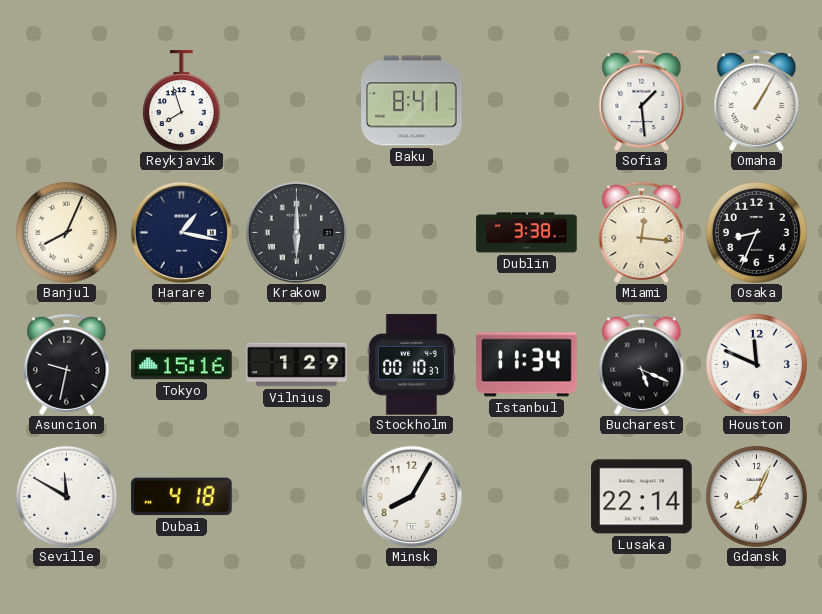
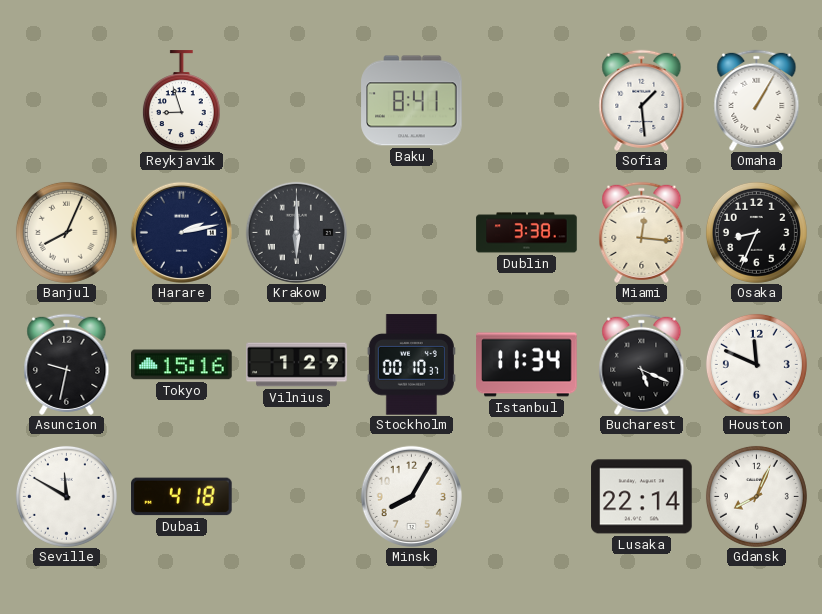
Reykjavik: 7:57 -> 8:57 (181, 100)
Harare: 1:17 -> 2:13 (181, 232)
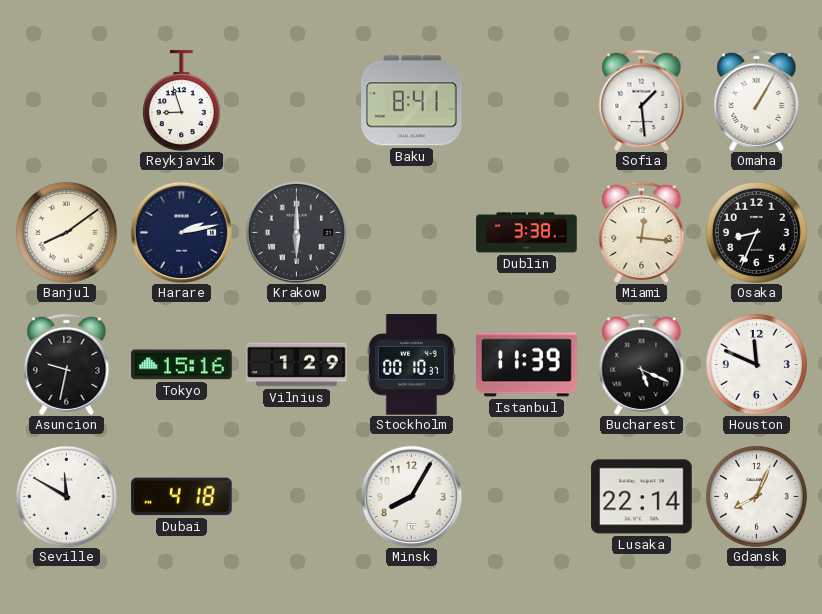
Banjul: 8:04 -> 8:09 (66, 232)
Istanbul: 11:34 -> 11:39 (527, 365)
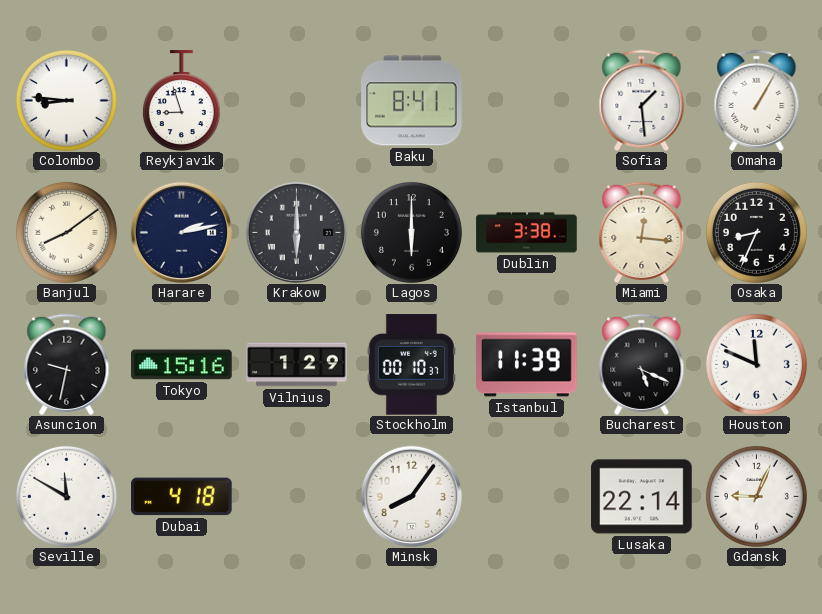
Colombo: none -> 8:46 (66, 100)
Lagos: none -> 6:00 (411, 232)
Minsk: 8:05 -> 8:06 (411, 496)
Gdansk: 8:04 -> 9:04 (756, 496)
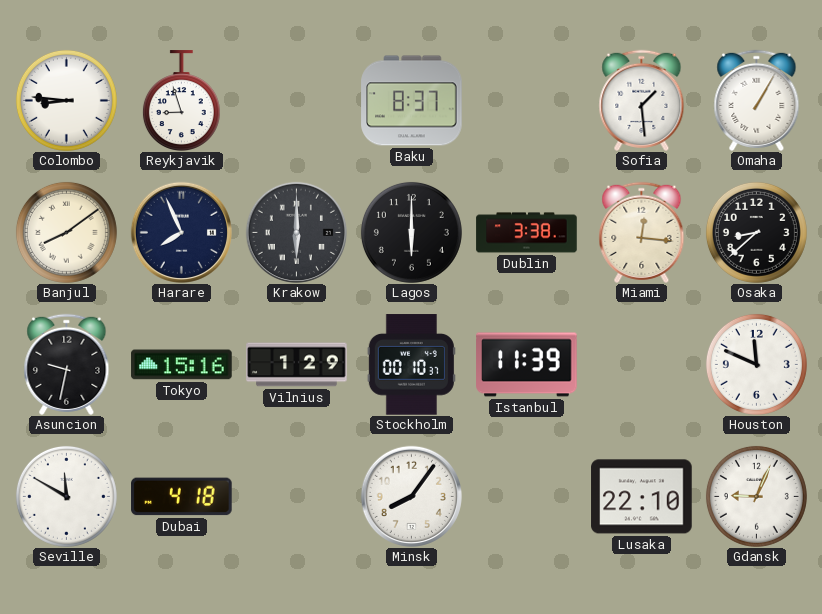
Baku: 8:41 -> 8:37 (412, 101)
Harare: 2:13 -> 7:56 (181, 232)
Osaka: 8:34 -> 8:38 (756, 232)
Bucharest: 5:19 -> none (642, 364)
Lusaka: 22:14 -> 22:10 (642, 497)
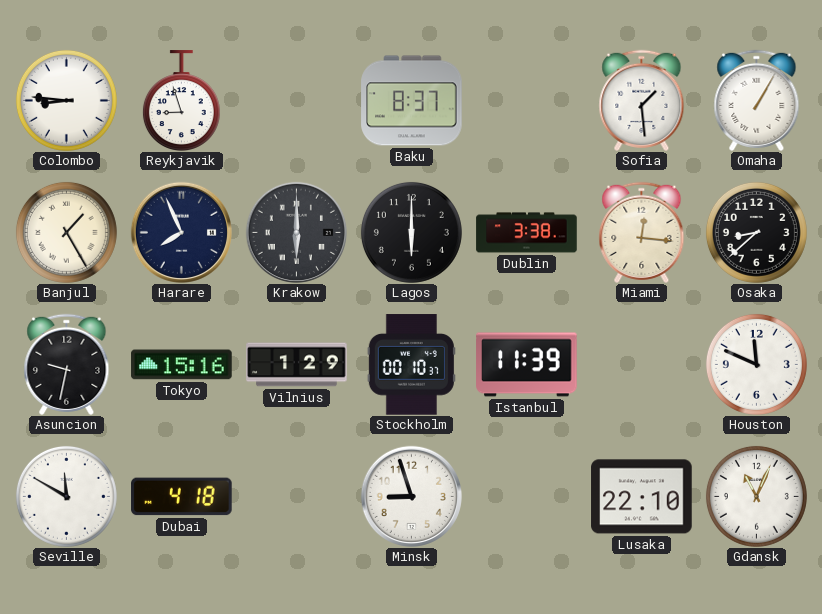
Banjul: 8:09 -> 1:25 (66, 232)
Minsk: 8:06 -> 8:57 (411, 496)
Gdansk: 9:04 -> 11:04 (756, 496)
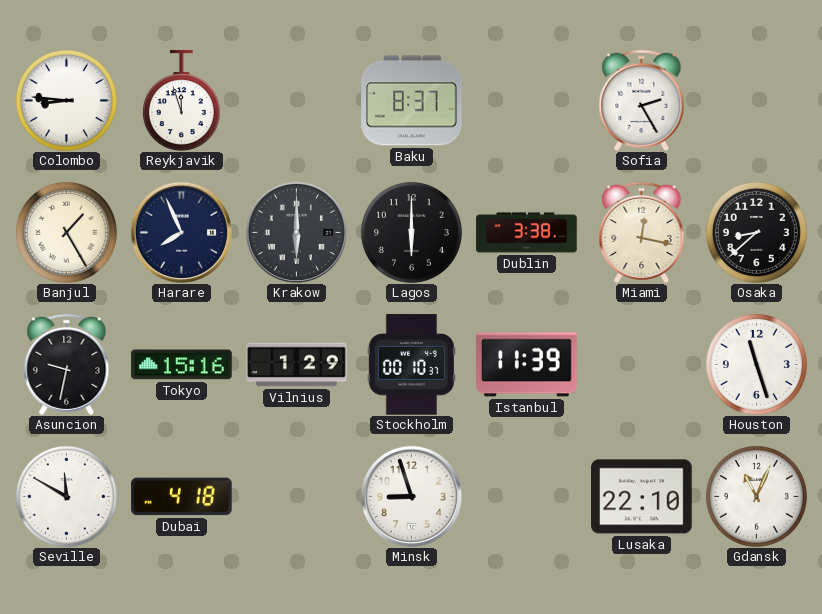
Reykjavik: 8:57 -> 11:57 (181, 100)
Sofia: 1:29 -> 2:25 (642, 100)
Omaha: 1:05 -> none (757, 100)
Miami: 12:16 -> 12:17 (642, 232)
Houston: 11:49 -> 11:27 (756, 364)
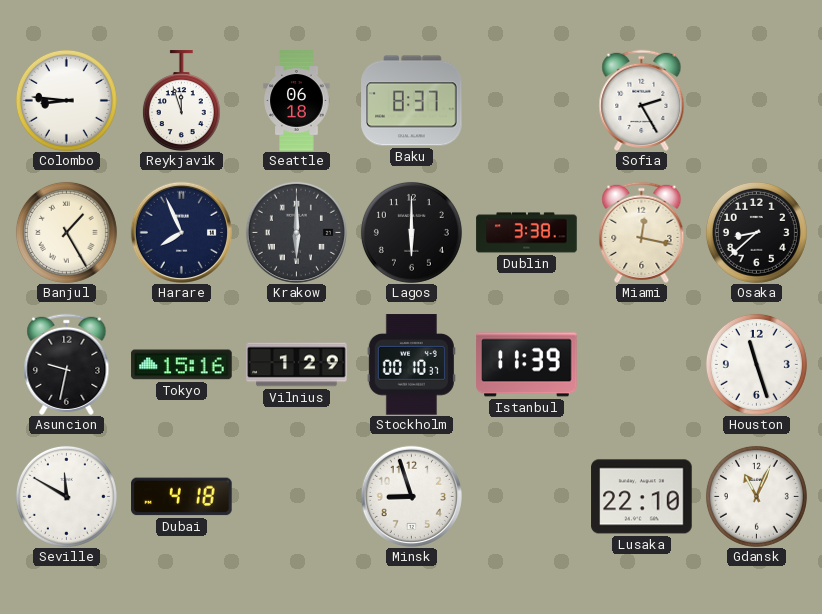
Seattle: none -> 06:18 (297, 101)
